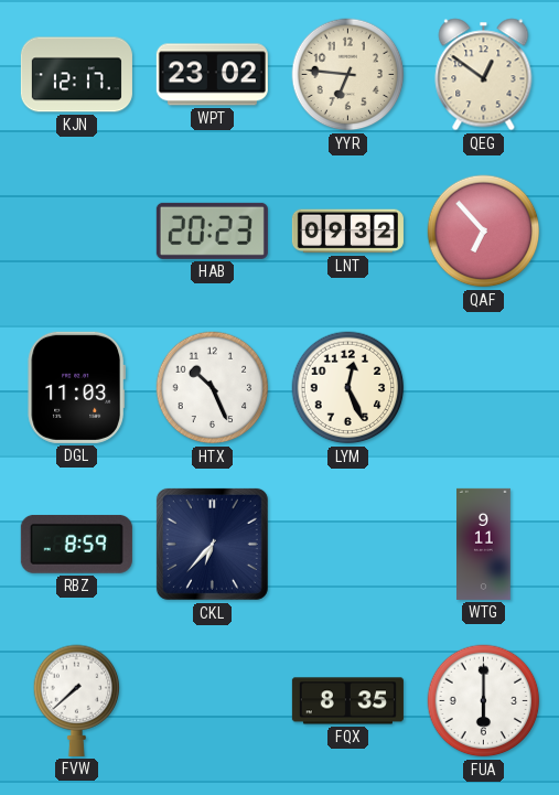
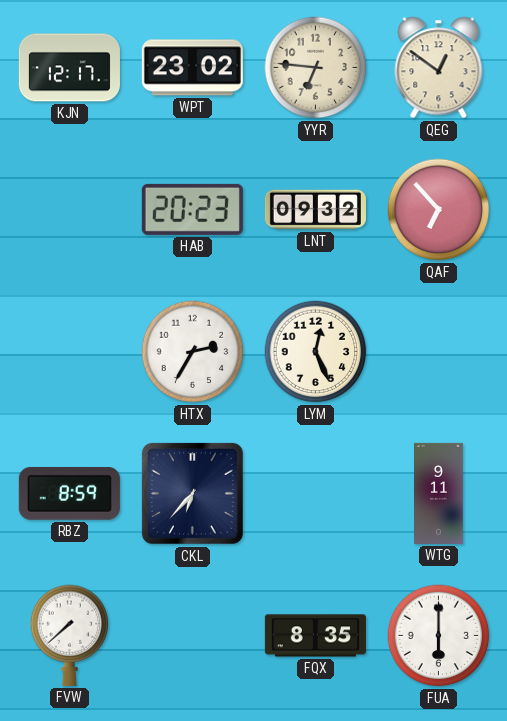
DGL: 11:03 -> none (76, 387)
HTX: 10:26 -> 2:35 (193, 352)
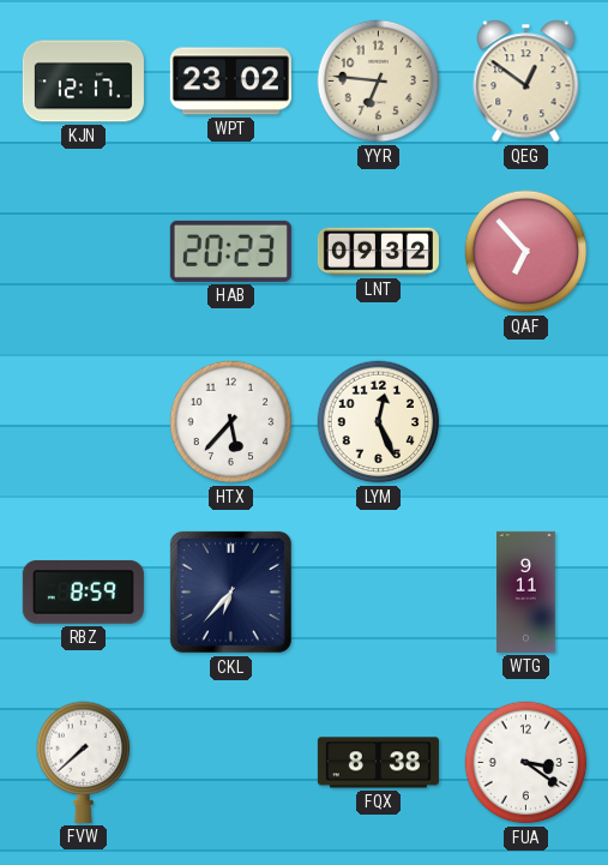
HTX: 2:35 -> 5:37 (231, 422)
FQX: 8:35 -> 8:38 (378, 763)
FUA: 6:00 -> 3:21 (526, 763)
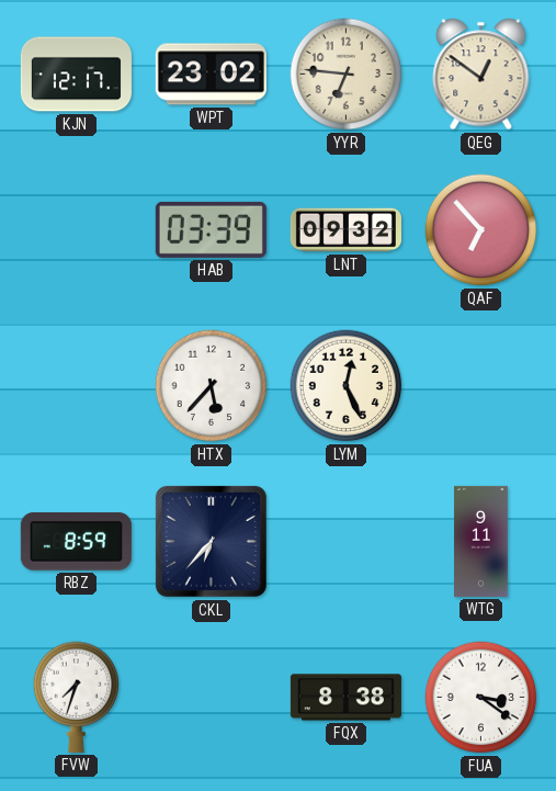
HAB: 20:23 -> 03:39 (211, 229)
FVW: 7:38 -> 7:33 (77, 697)
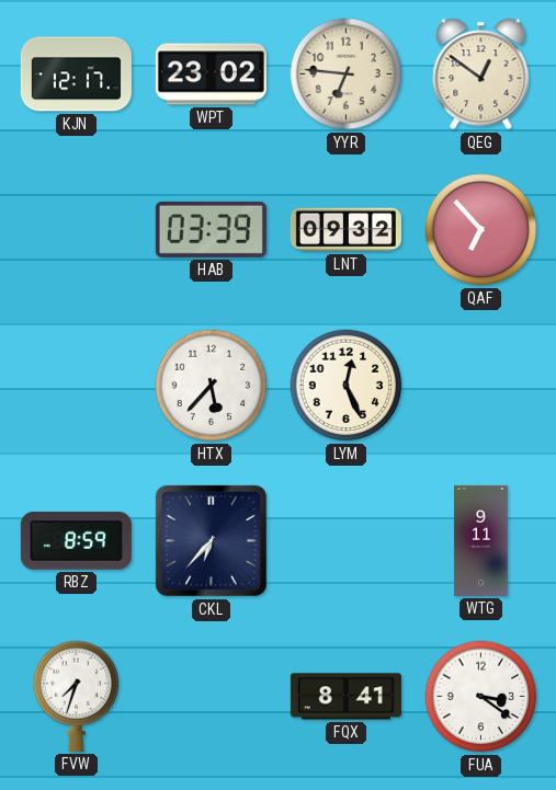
FQX: 8:38 -> 8:41 (345, 697)
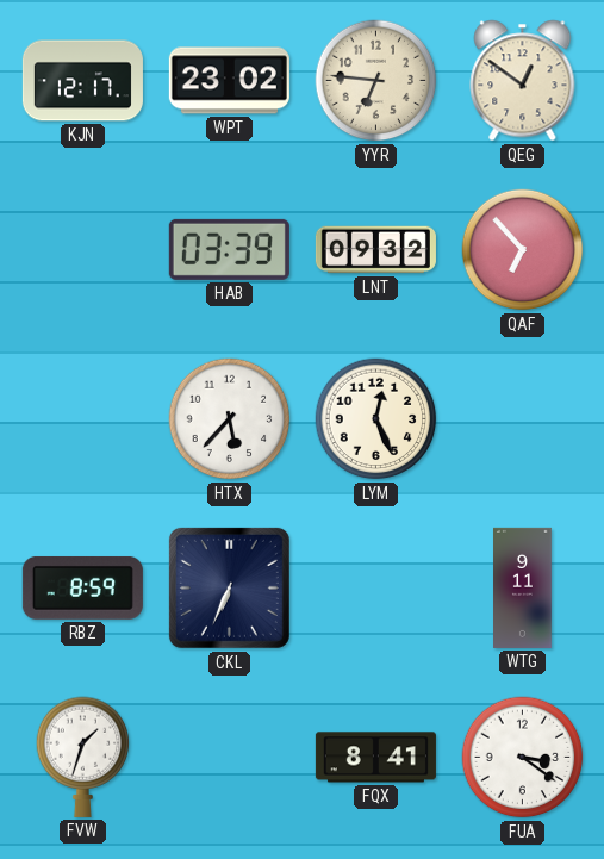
CKL: 6:37 -> 6:34 (229, 587)
FVW: 7:33 -> 1:33 (83, 757)
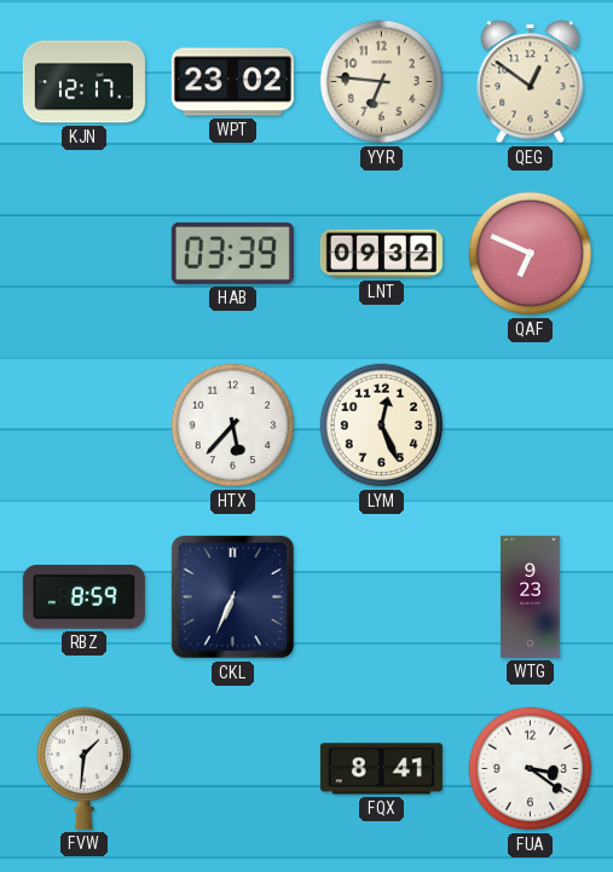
QAF: 6:53 -> 6:49 (531, 254)
WTG: 9:11 -> 9:23 (531, 596)
FVW: 1:33 -> 1:31 (85, 768)
